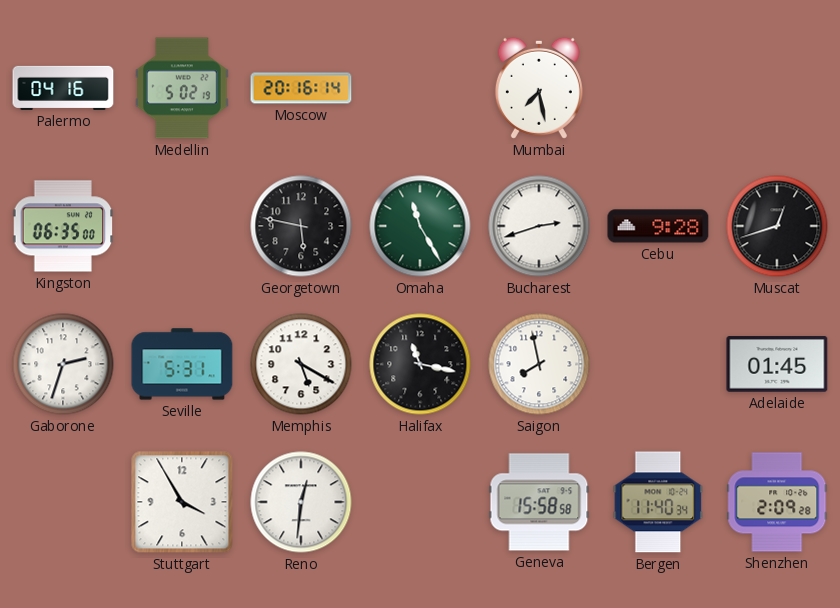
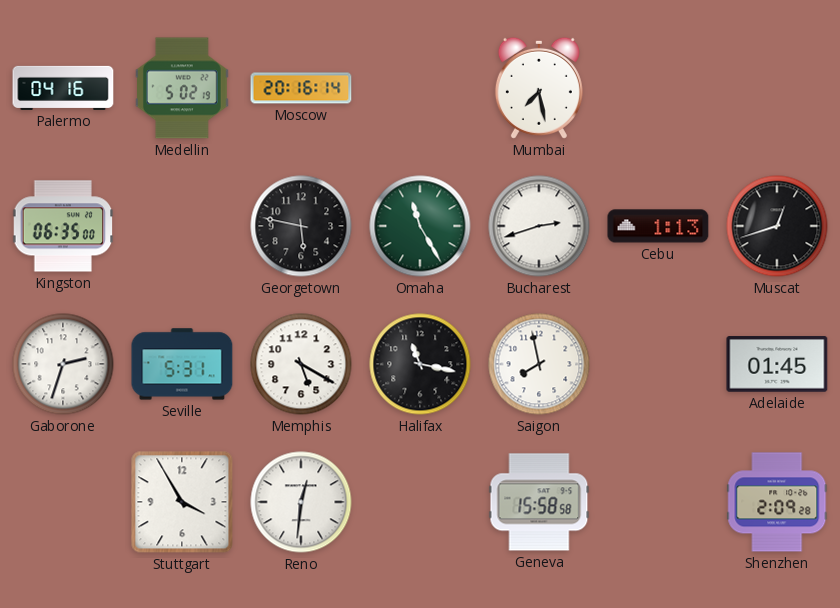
Cebu: 9:28 -> 1:13 (658, 226)
Bergen: 11:40 -> none (658, 502)
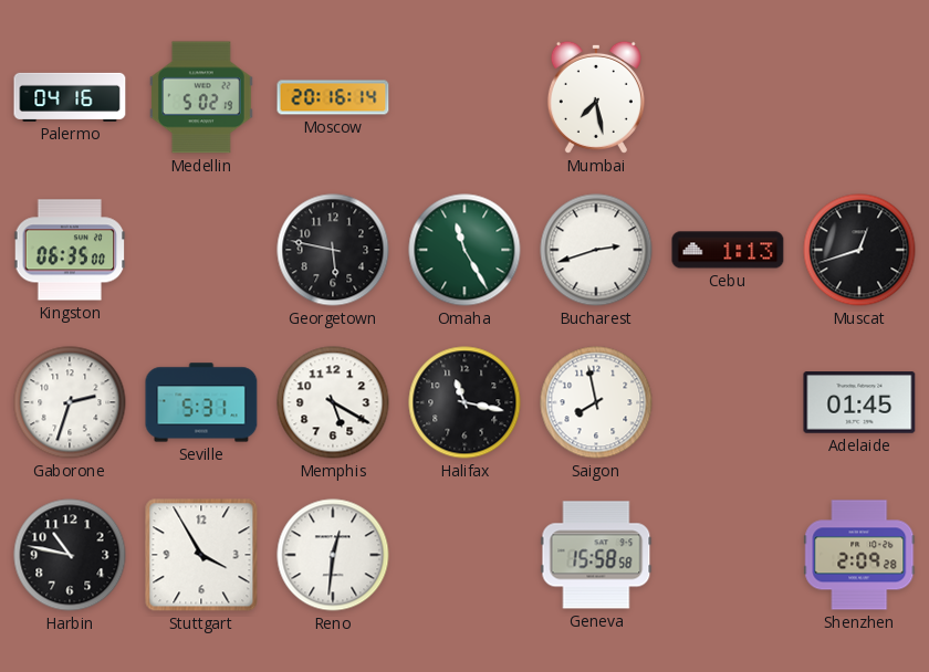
Harbin: none -> 10:47 (70, 555)
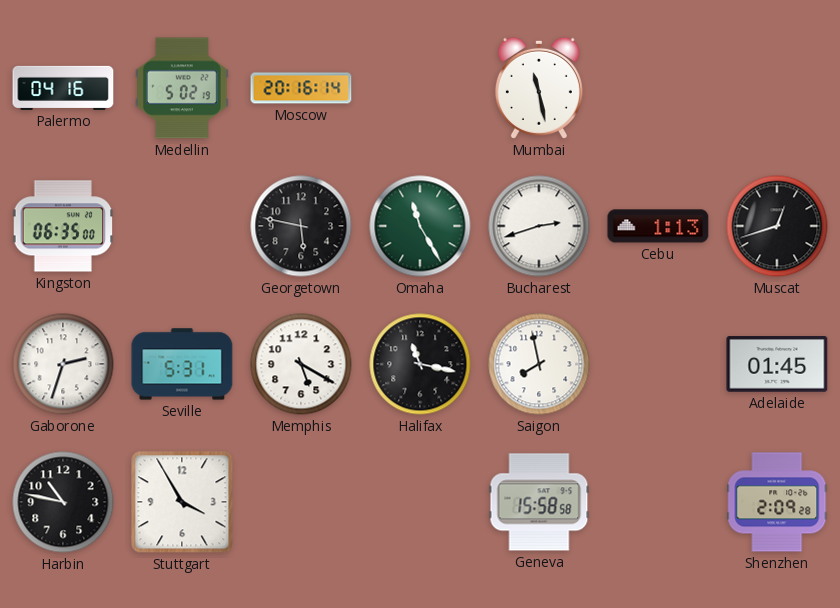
Mumbai: 7:28 -> 11:28 (539, 88)
Reno: 12:31 -> none (333, 555)
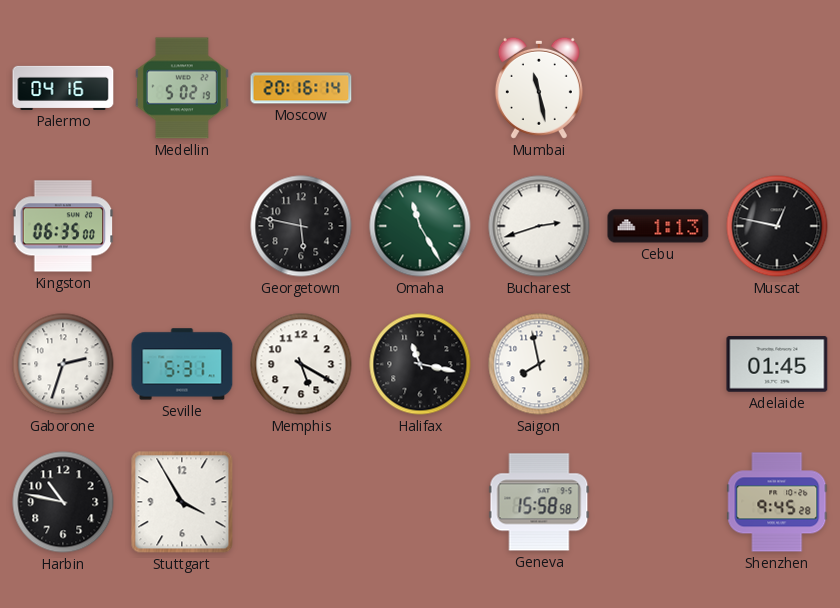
Muscat: 12:42 -> 12:47 (777, 226)
Shenzhen: 2:09 -> 9:45 (777, 502)
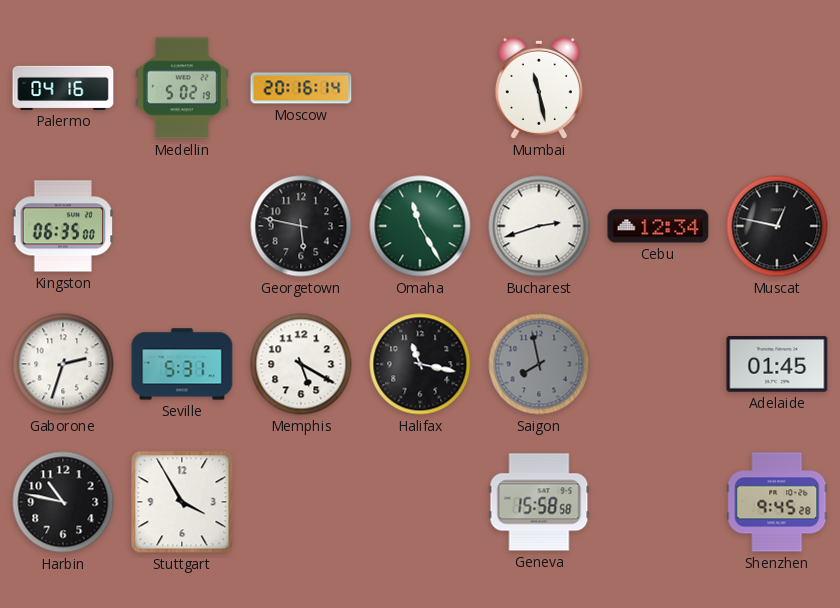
Cebu: 1:13 -> 12:34 (658, 226)
Saigon dial: white -> grey (539, 364)
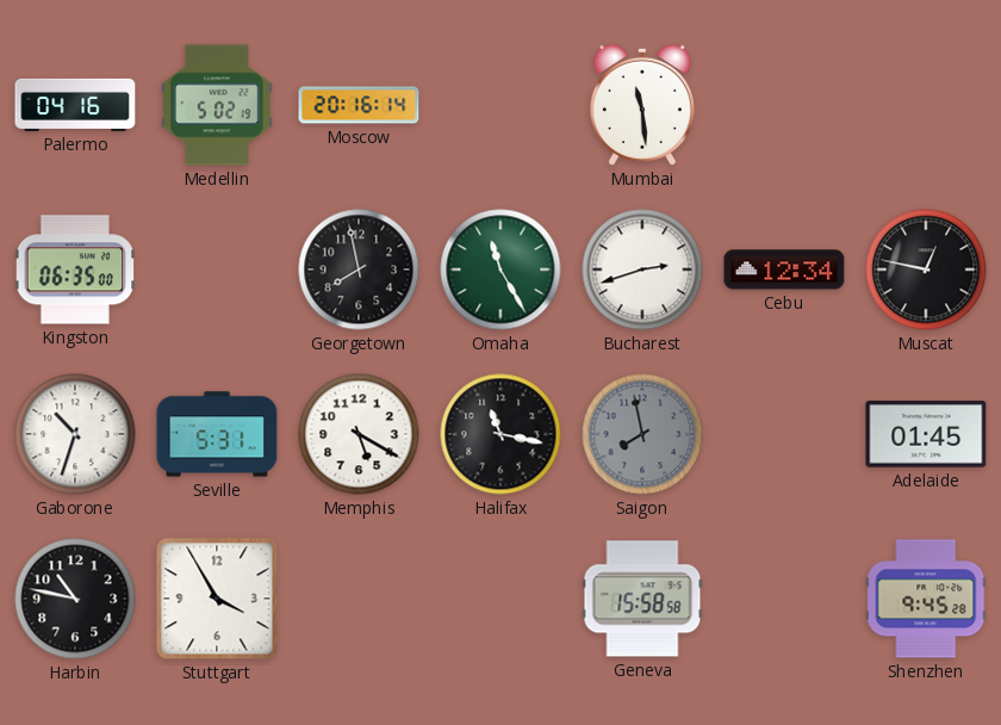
Mumbai: 11:28 -> 11:29 (642, 105)
Georgetown: 5:47 -> 7:58 (359, 269)
Gaborone: 2:33 -> 10:33 (75, 434)
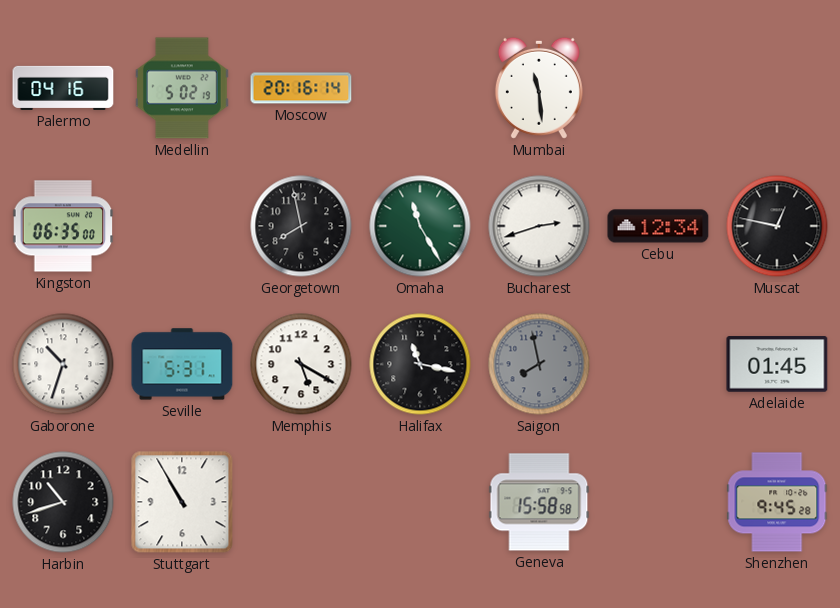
Harbin: 10:47 -> 10:42 (63, 502)
Stuttgart: 3:55 -> 10:55 (182, 502)
